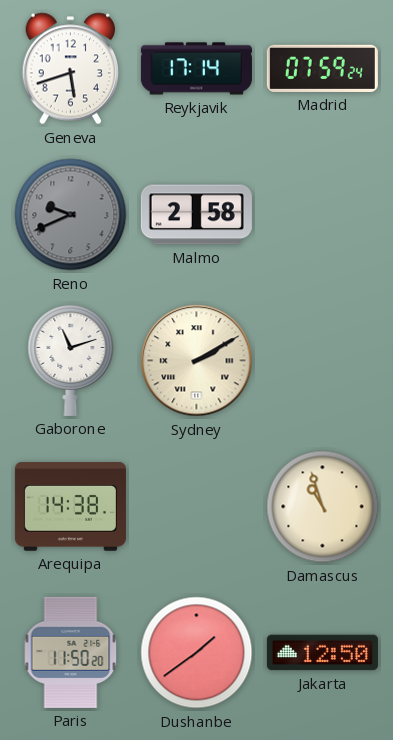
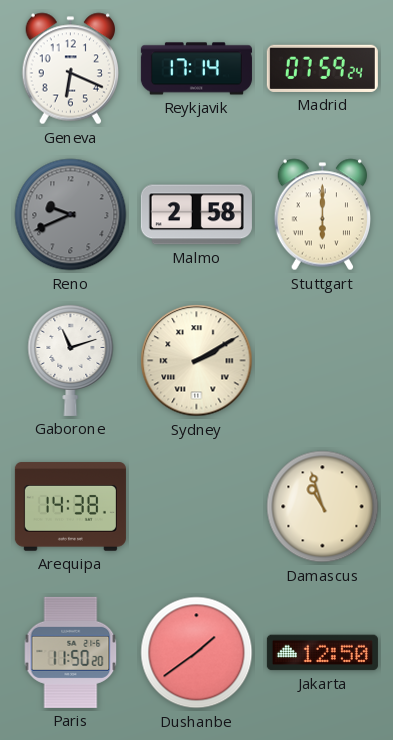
Geneva: 5:42 -> 6:19 (70, 69)
Stuttgart: none -> 6:00 (322, 215)
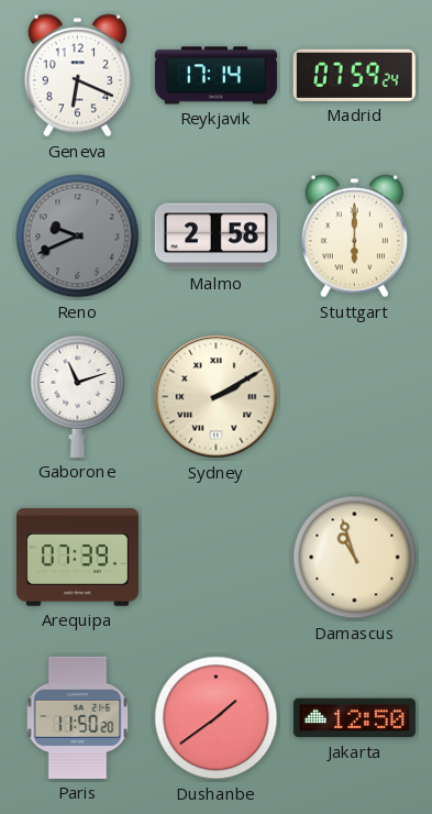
Arequipa: 14:38 -> 07:39 (77, 558)
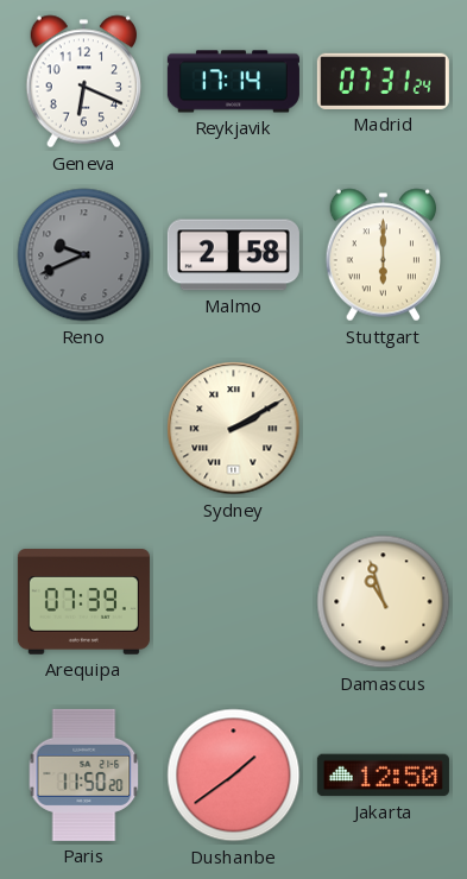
Madrid: 07:59 -> 07:31 (383, 81)
Gaborone: 11:12 -> none (78, 396)
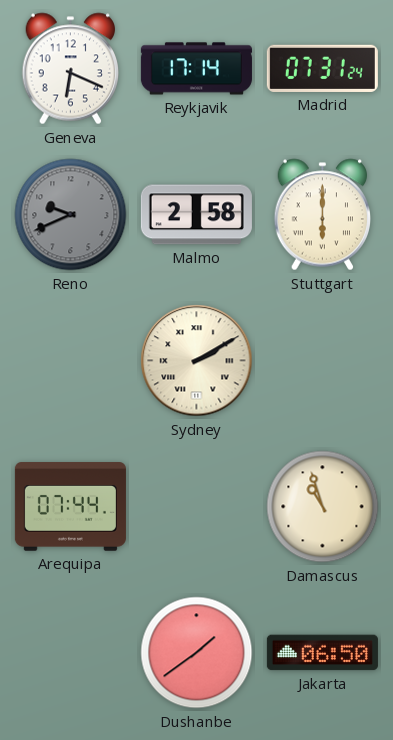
Arequipa: 07:39 -> 07:44 (70, 507)
Paris: 11:50 -> none (84, 774)
Jakarta: 12:50 -> 06:50 (322, 653)
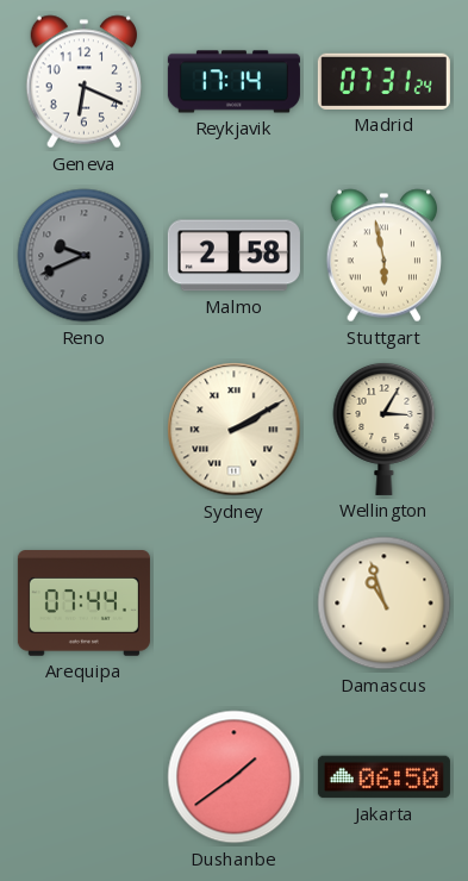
Stuttgart: 6:00 -> 5:58 (383, 256)
Wellington: none -> 3:05 (385, 429)
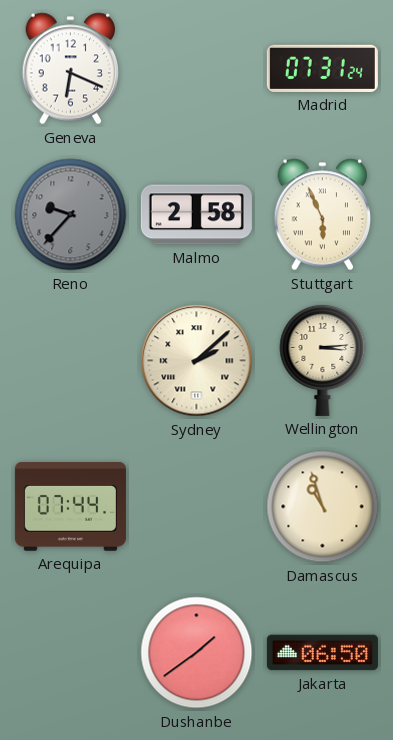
Reykjavik: 17:14 -> none (233, 82)
Reno: 9:41 -> 9:37 (71, 215)
Stuttgart: 5:58 -> 5:56 (322, 215)
Sydney: 2:10 -> 2:08 (197, 361)
Wellington: 3:05 -> 3:14 (323, 360)
